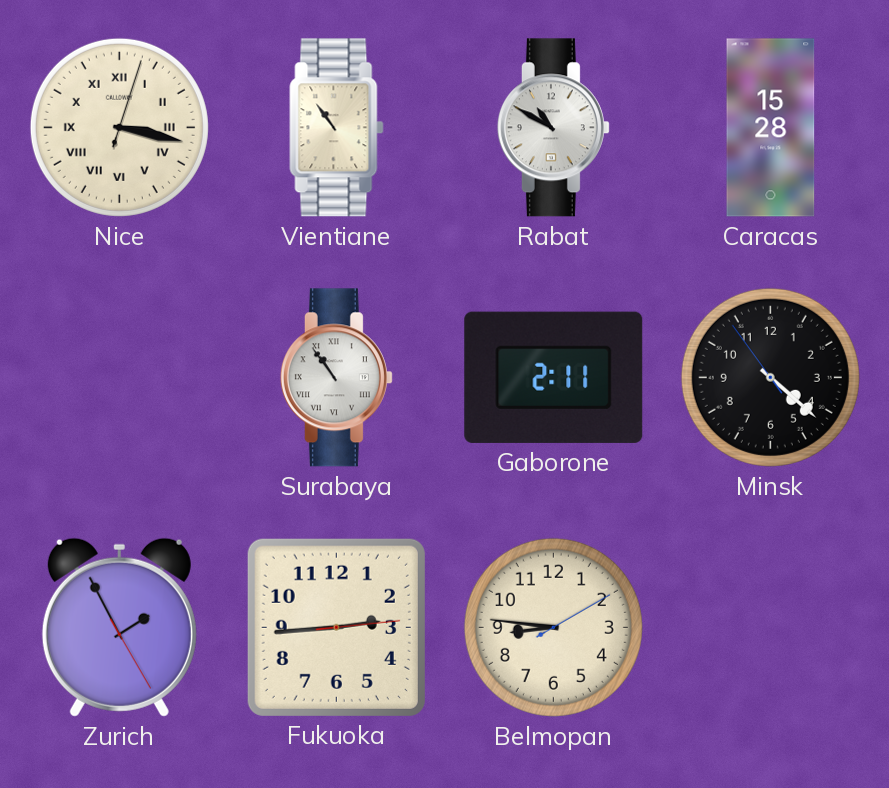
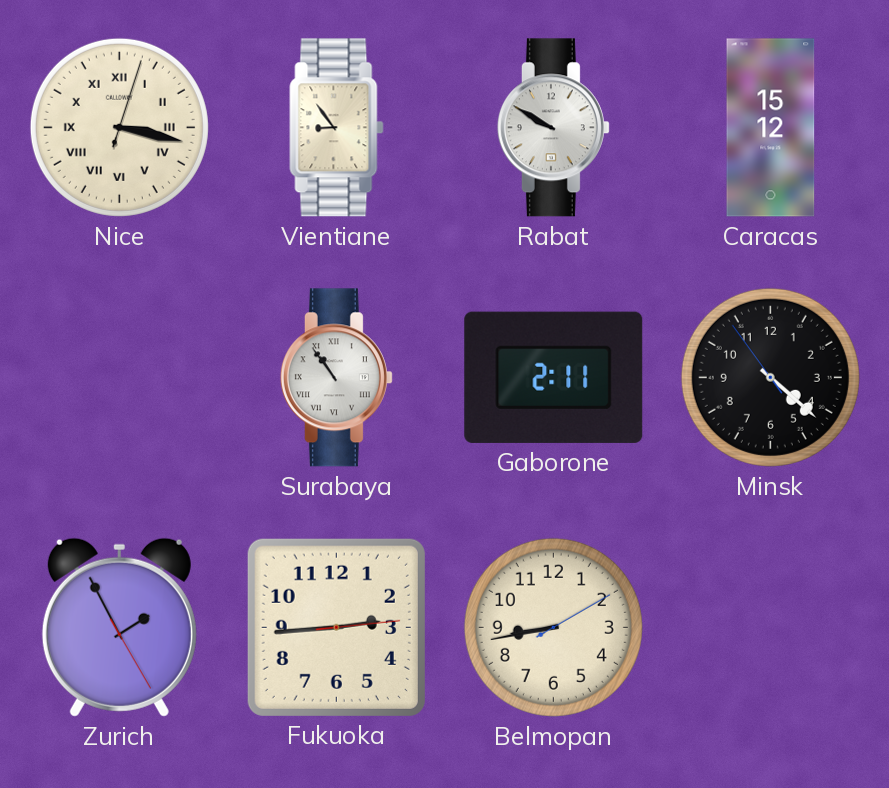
Vientiane: 10:54 -> 8:54 (337, 128)
Rabat: 10:50 -> 9:50 (553, 128)
Caracas: 15:28 -> 15:12 (771, 128)
Belmopan: 8:46 -> 8:43 (553, 627)
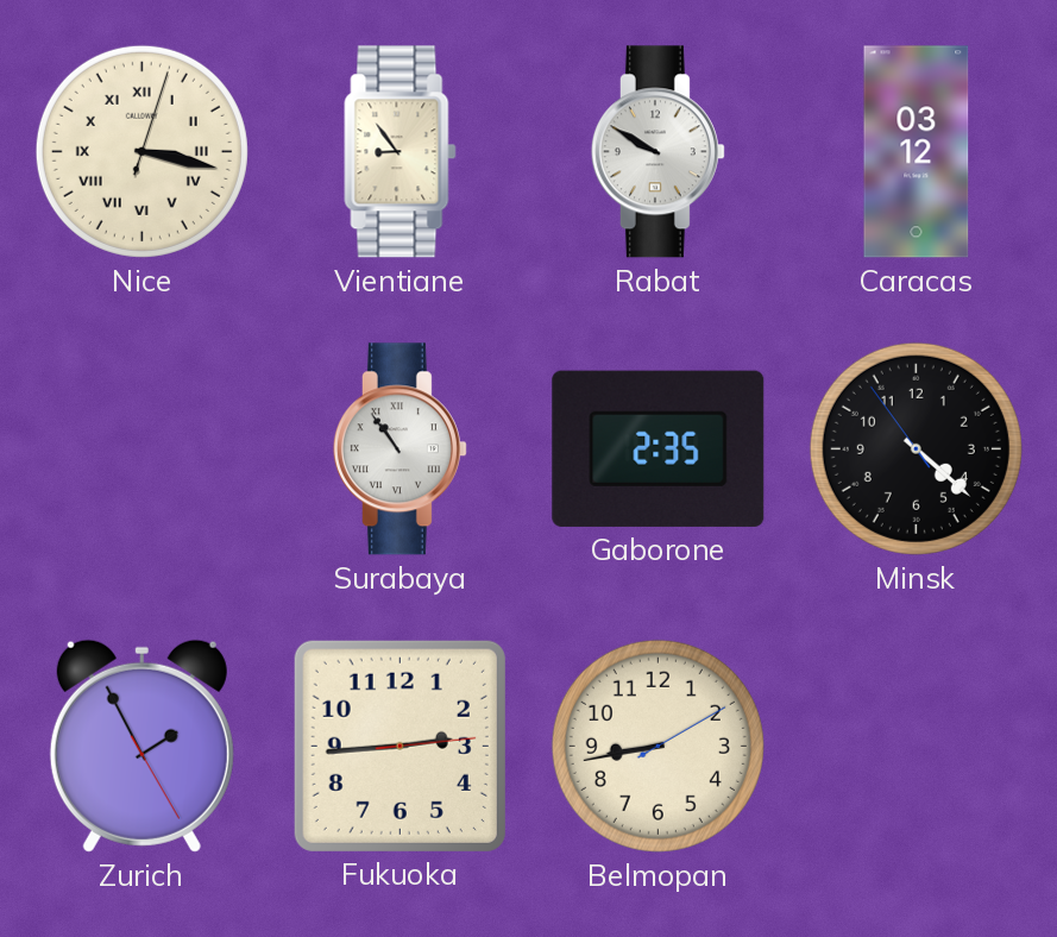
Caracas: 15:12 -> 03:12 (917, 152)
Gaborone: 2:11 -> 2:35 (659, 448)
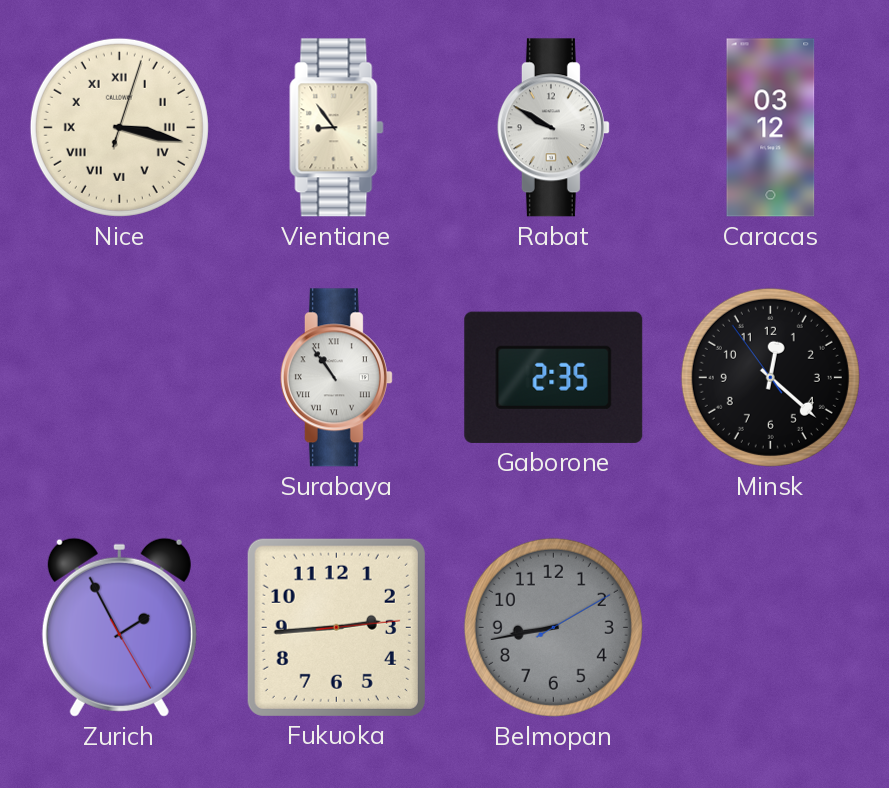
Minsk: 4:21 -> 12:21 (770, 377)
Belmopan dial: cream -> grey (553, 627)
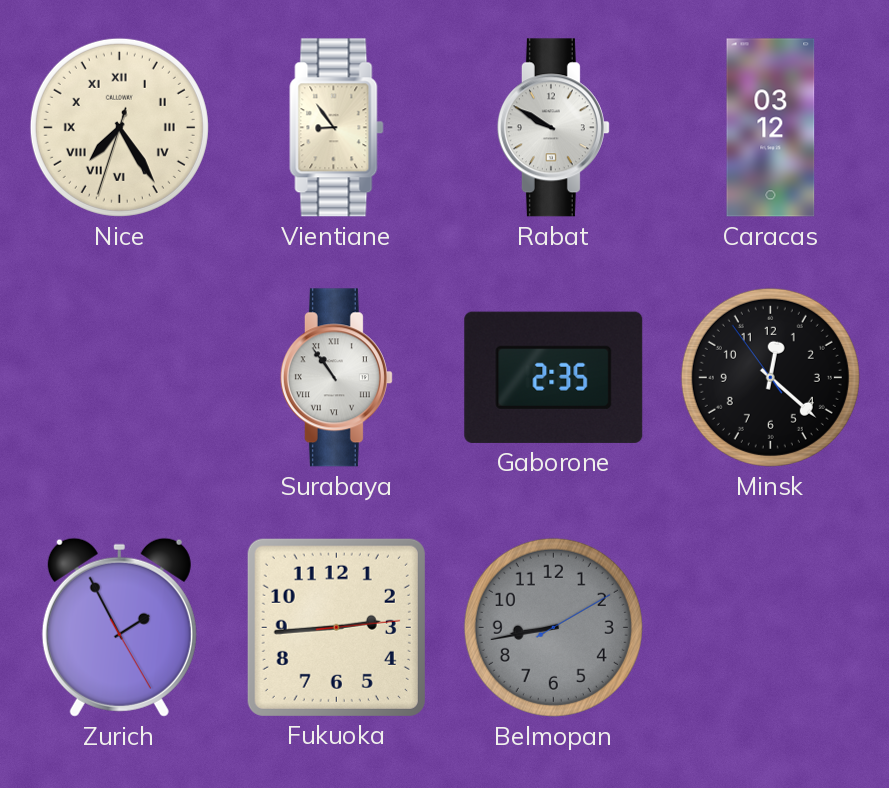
Nice: 3:17 -> 7:24 (119, 127)
